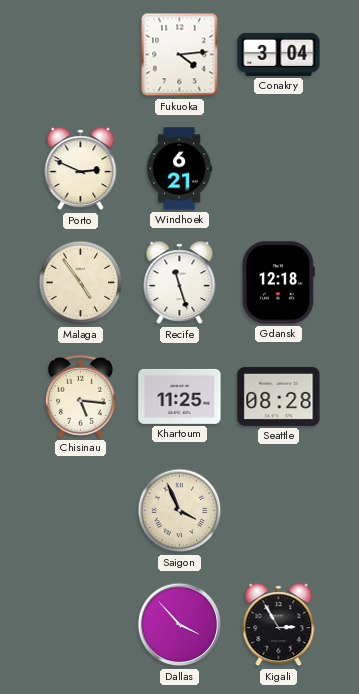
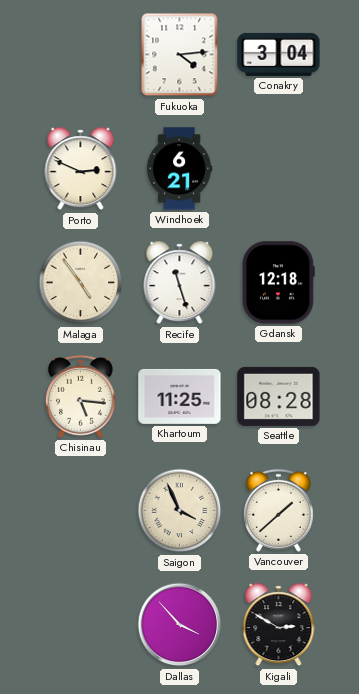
Vancouver: none -> 1:38 (278, 510)
Kigali: 2:55 -> 2:50 (279, 625)
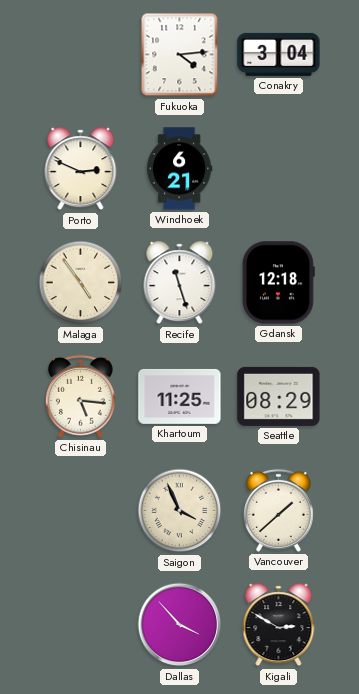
Seattle: 08:28 -> 08:29 (279, 396)
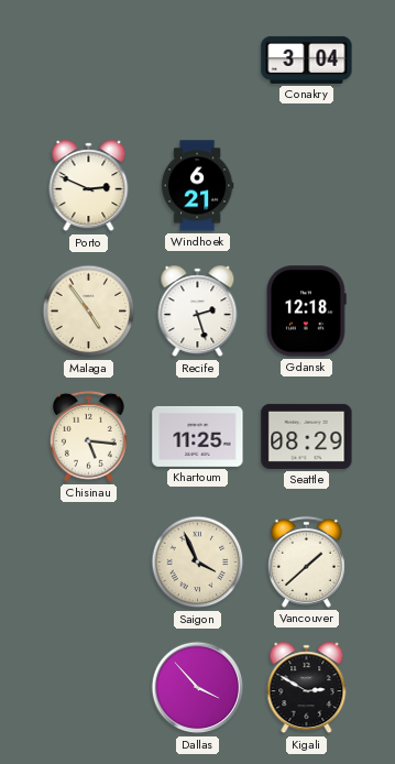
Fukuoka: 4:14 -> none (180, 55)
Recife: 11:27 -> 2:27 (198, 312)
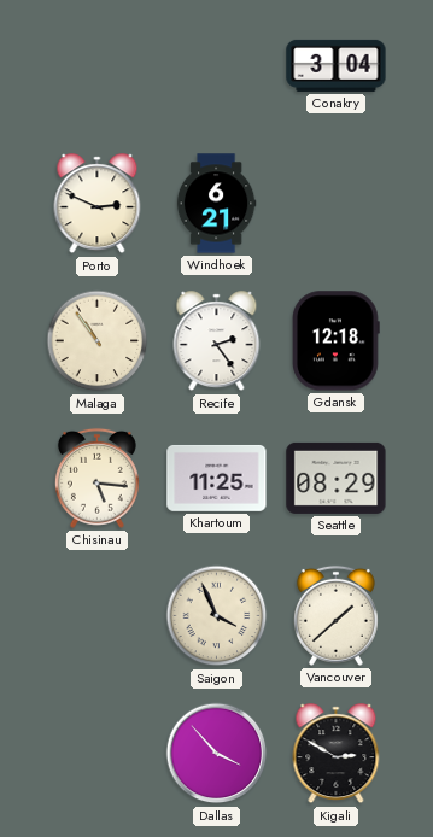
Malaga: 4:54 -> 10:54 (98, 341)
Recife: 2:27 -> 2:24 (217, 341)
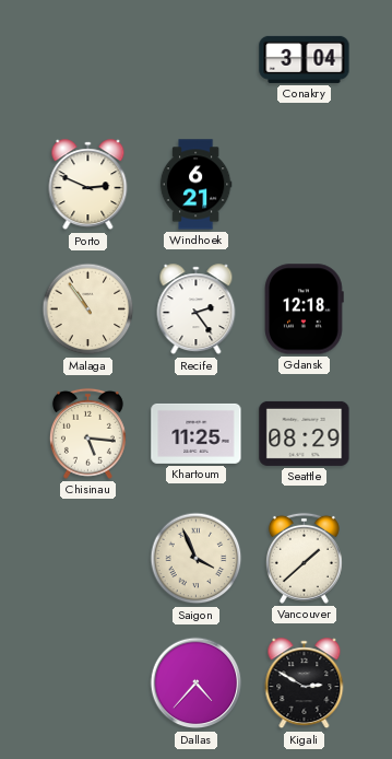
Dallas: 3:53 -> 4:37 (197, 684)
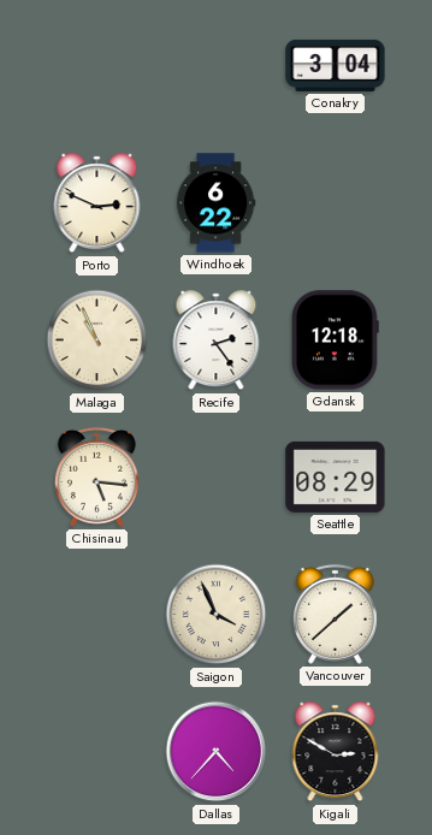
Windhoek: 6:21 -> 6:22 (215, 203)
Malaga: 10:54 -> 10:56 (97, 340)
Khartoum: 11:25 -> none (197, 433)
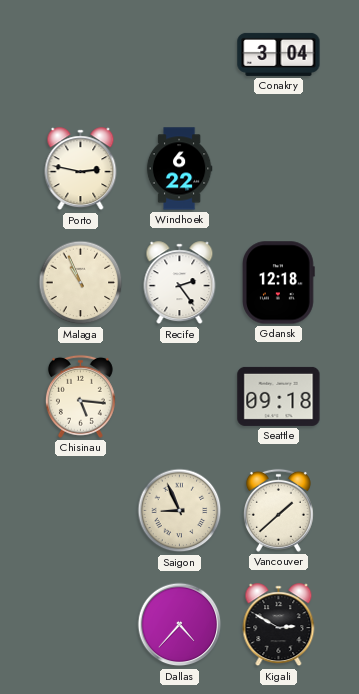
Porto: 2:49 -> 2:47 (81, 169)
Seattle: 08:29 -> 09:18 (279, 396)
Saigon: 3:56 -> 8:56 (180, 511)
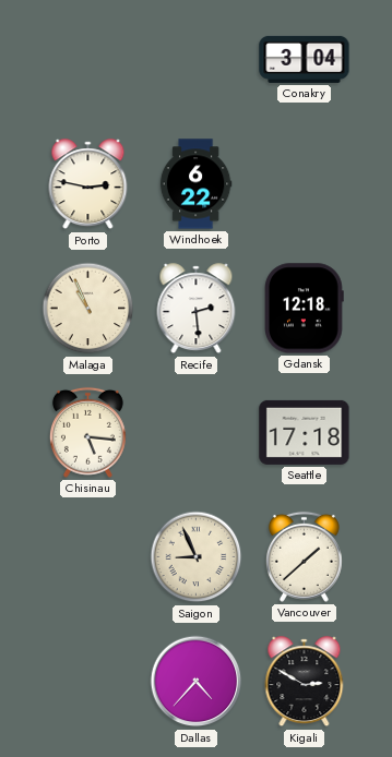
Recife: 2:24 -> 2:29 (197, 309)
Seattle: 09:18 -> 17:18 (305, 432)
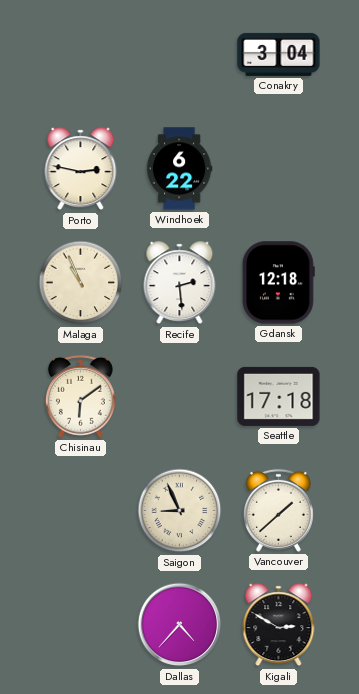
Chisinau: 5:16 -> 6:09 (80, 396)
